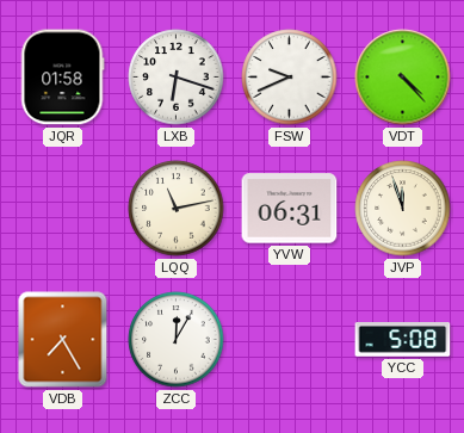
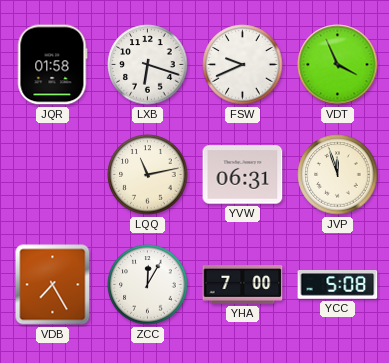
VDT: 4:23 -> 3:56 (338, 65)
YHA: none -> 7:00 (243, 285)
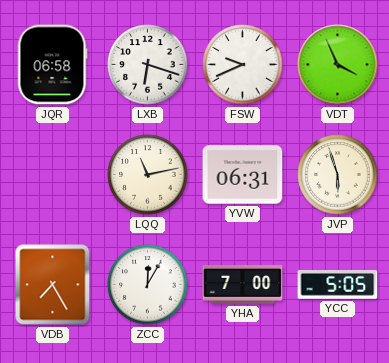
JQR: 01:58 -> 06:58 (53, 65)
JVP: 11:57 -> 5:57 (338, 175)
YCC: 5:08 -> 5:05 (338, 285)
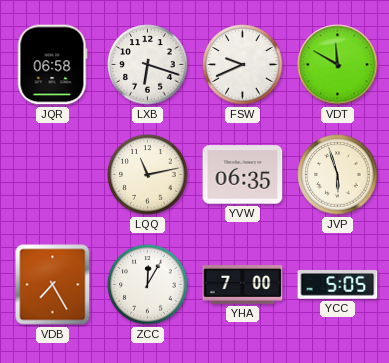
VDT: 3:56 -> 11:50 (338, 65)
YVW: 06:31 -> 06:35 (243, 175)
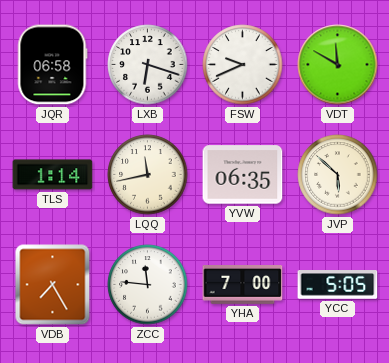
TLS: none -> 1:14 (53, 175)
LQQ: 11:13 -> 11:43 (148, 175)
JVP: 5:57 -> 5:52 (338, 175)
ZCC: 12:05 -> 11:46 (148, 285)
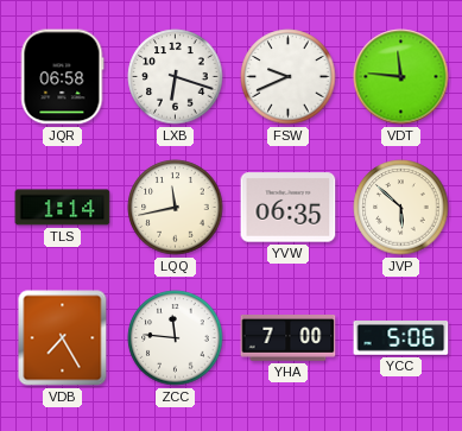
VDT: 11:50 -> 11:46 (401, 77)
YCC: 5:05 -> 5:06 (401, 338)
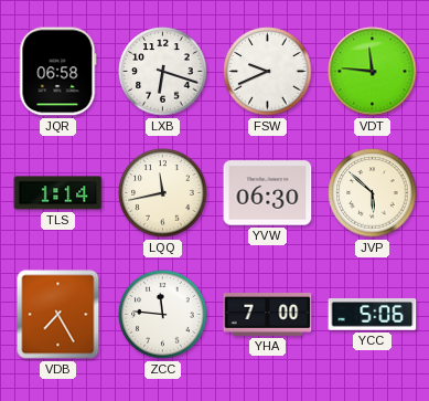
YVW: 06:35 -> 06:30 (268, 193)
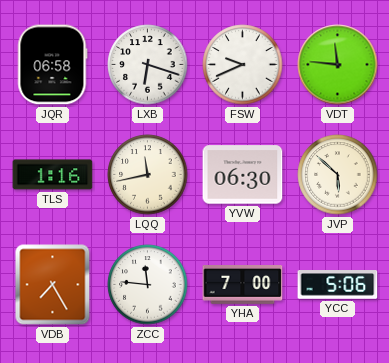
TLS: 1:14 -> 1:16 (53, 175)
